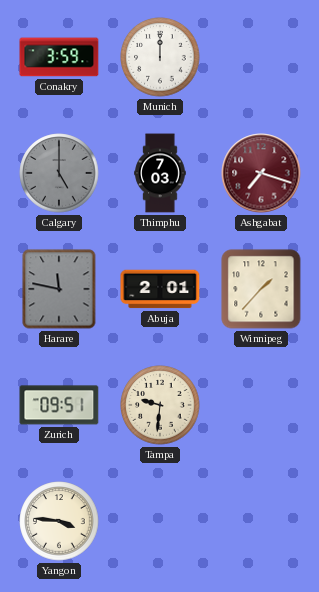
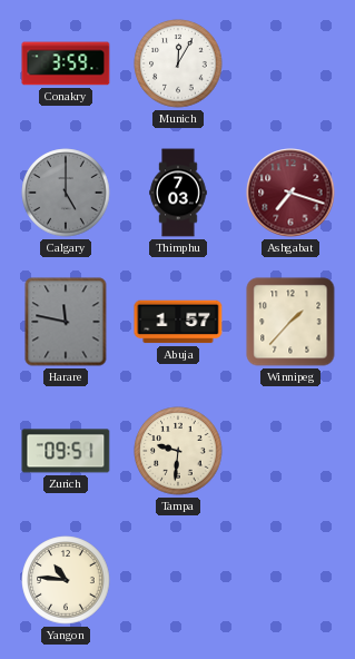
Munich: 12:00 -> 12:05 (178, 63)
Abuja: 2:01 -> 1:57 (178, 322)
Yangon: 3:46 -> 10:46 (66, 580)
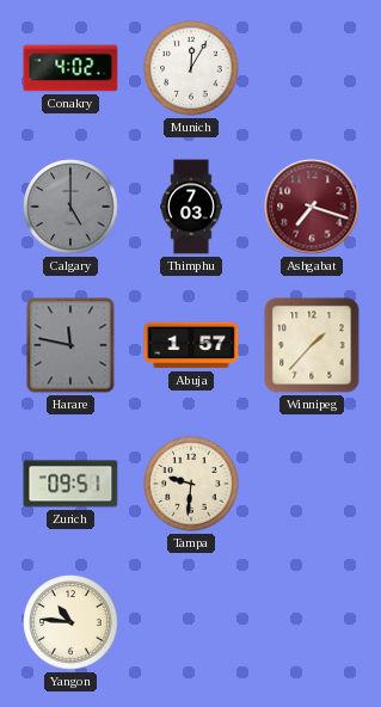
Conakry: 3:59 -> 4:02 (70, 68)
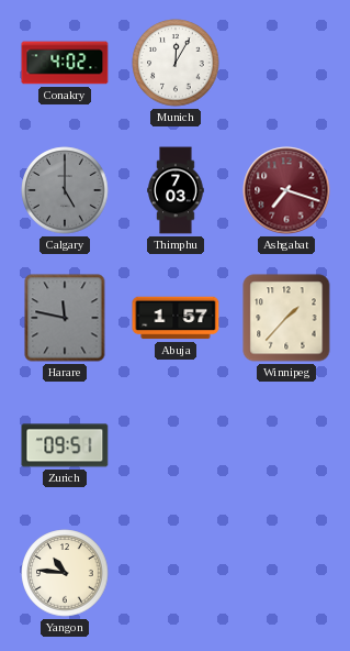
Tampa: 9:31 -> none (191, 484)
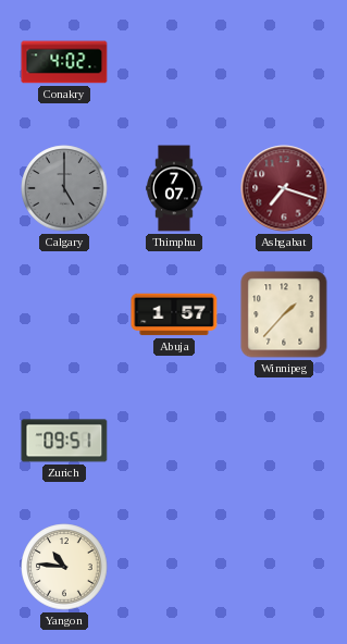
Munich: 12:05 -> none (176, 63)
Thimphu: 7:03 -> 7:07 (174, 188)
Harare: 11:47 -> none (65, 318)
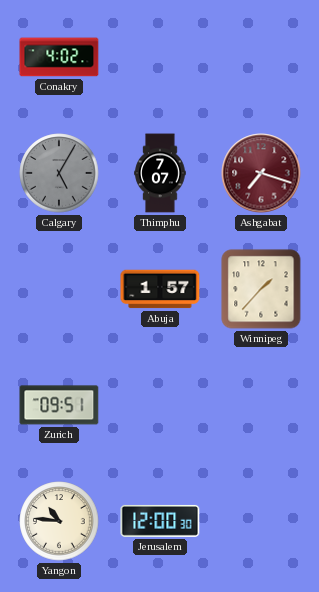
Calgary: 5:00 -> 5:05 (59, 173)
Jerusalem: none -> 12:00 (160, 521)
